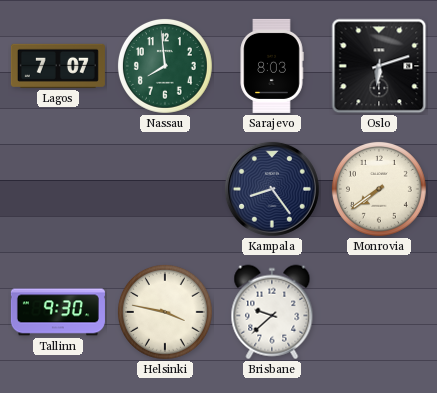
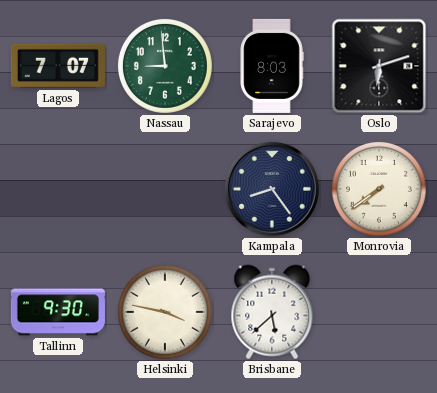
Nassau: 7:59 -> 8:59 (165, 66)
Brisbane: 9:38 -> 5:38 (272, 312)
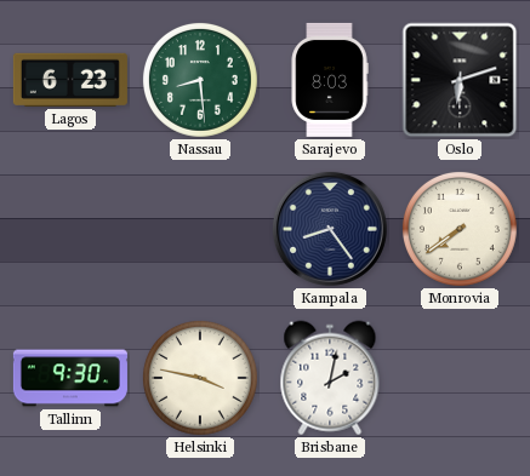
Lagos: 7:07 -> 6:23 (70, 80)
Nassau: 8:59 -> 8:29 (200, 80)
Brisbane: 5:38 -> 2:02 (330, 378)
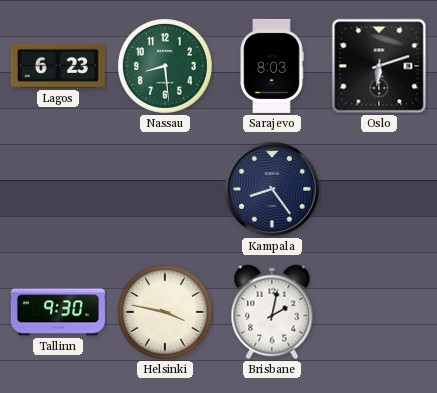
Monrovia: 7:39 -> none (460, 229)
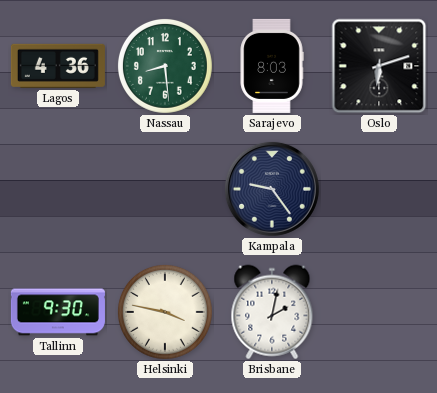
Lagos: 6:23 -> 4:36 (58, 66)
Kampala: 8:24 -> 9:24 (272, 189)
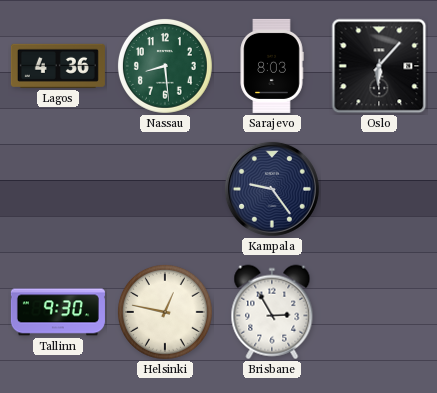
Oslo: 6:12 -> 6:07 (379, 66)
Helsinki: 3:47 -> 12:47 (165, 312)
Brisbane: 2:02 -> 2:55 (272, 312)
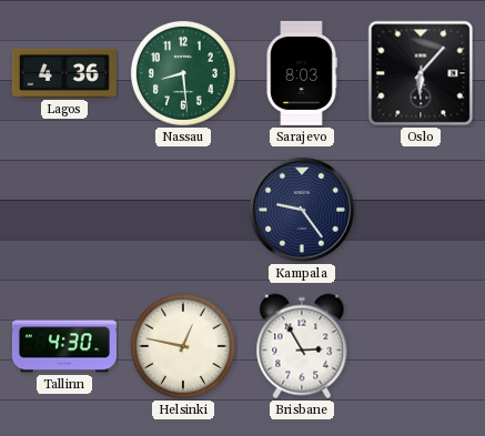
Tallinn: 9:30 -> 4:30 (64, 346)
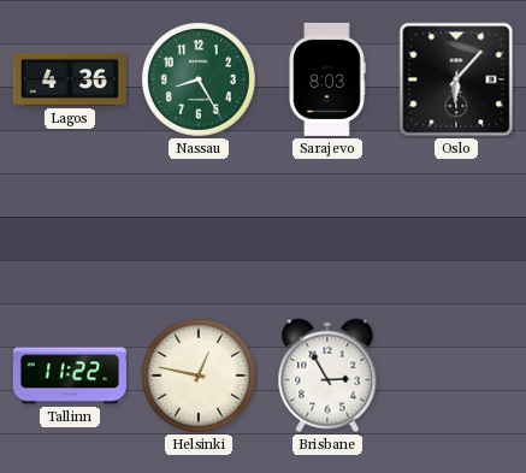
Nassau: 8:29 -> 8:25 (199, 79)
Kampala: 9:24 -> none (302, 210)
Tallinn: 4:30 -> 11:22 (70, 376)
